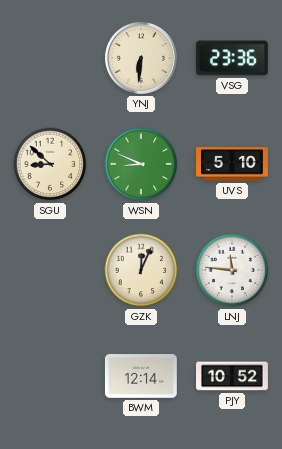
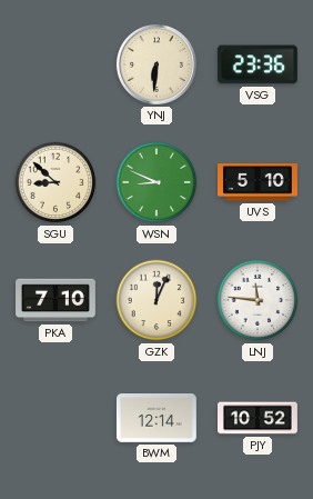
PKA: none -> 7:10 (57, 300)
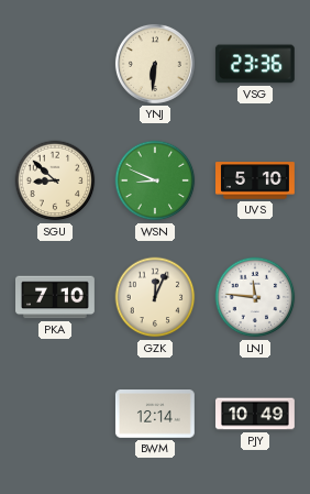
PJY: 10:52 -> 10:49 (256, 414)
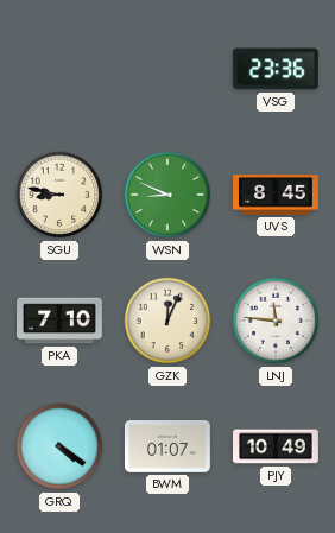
YNJ: 6:31 -> none (155, 64)
SGU: 8:52 -> 8:47 (59, 195)
UVS: 5:10 -> 8:45 (277, 195)
GRQ: none -> 4:21 (59, 446)
BWM: 12:14 -> 01:07 (167, 446)
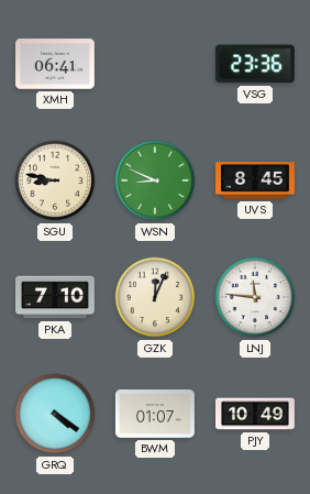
XMH: none -> 06:41 (56, 64)
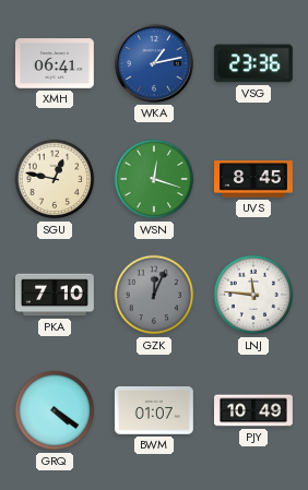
WKA: none -> 1:13 (154, 63)
SGU: 8:47 -> 12:47 (55, 179)
WSN: 8:49 -> 12:18 (154, 179)
GZK dial: cream -> grey (154, 295)
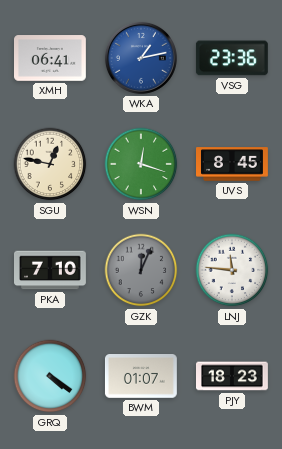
PJY: 10:49 -> 18:23 (233, 376)
